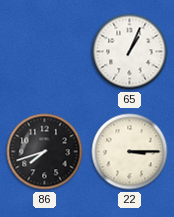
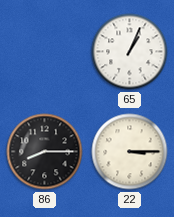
86: 7:42 -> 8:15 (45, 152)
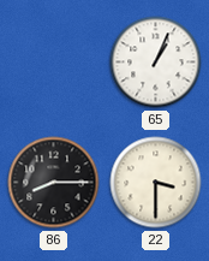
22: 3:15 -> 3:30 (156, 183)
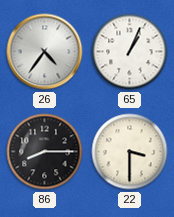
26: none -> 4:36 (45, 52)
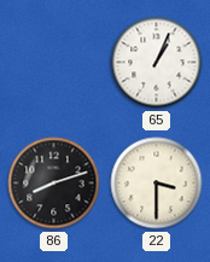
26: 4:36 -> none (45, 52)
86: 8:15 -> 8:12 (54, 184)
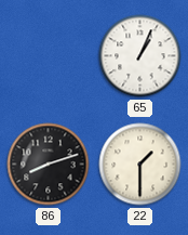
22: 3:30 -> 1:30 (140, 165)
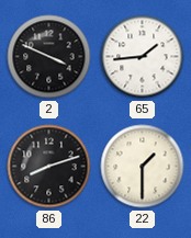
2: none -> 3:49 (49, 57)
65: 1:04 -> 1:44 (143, 57)
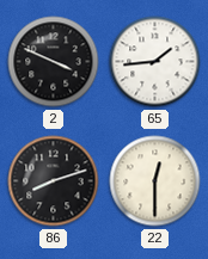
22: 1:30 -> 12:30 (155, 181)
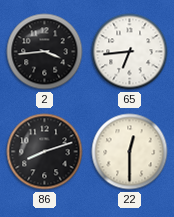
2: 3:49 -> 3:44 (45, 52)
65: 1:44 -> 6:44 (130, 52)
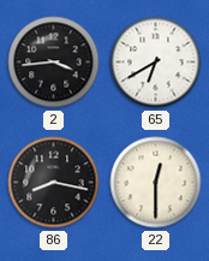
65: 6:44 -> 6:40 (156, 63)
86: 8:12 -> 8:17 (54, 183)
